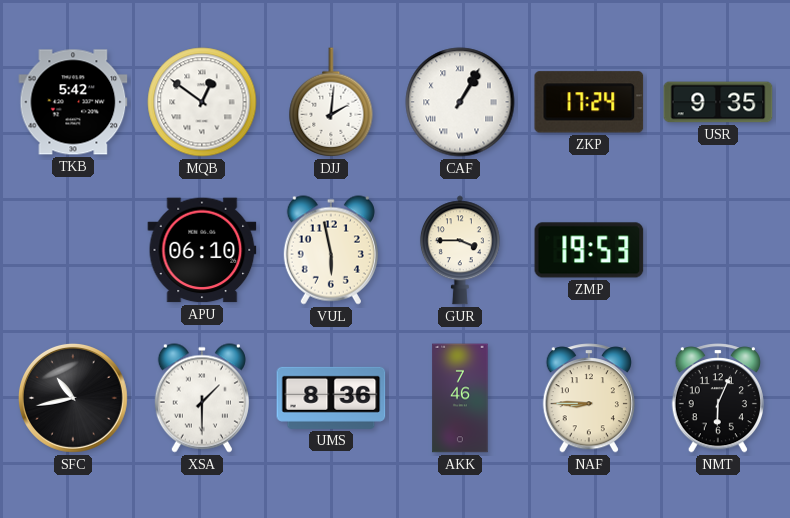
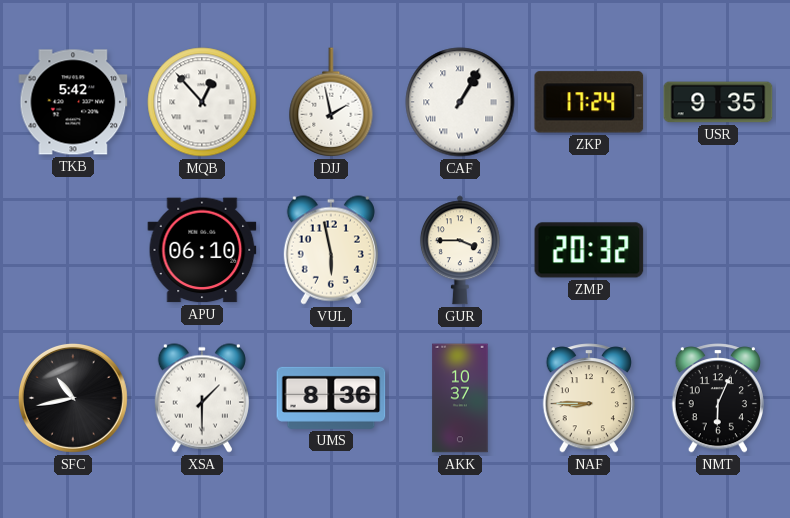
MQB: 12:51 -> 12:53 (202, 102)
DJJ: 2:01 -> 1:58 (331, 102)
ZMP: 19:53 -> 20:32 (589, 250)
AKK: 7:46 -> 10:37 (460, 398)
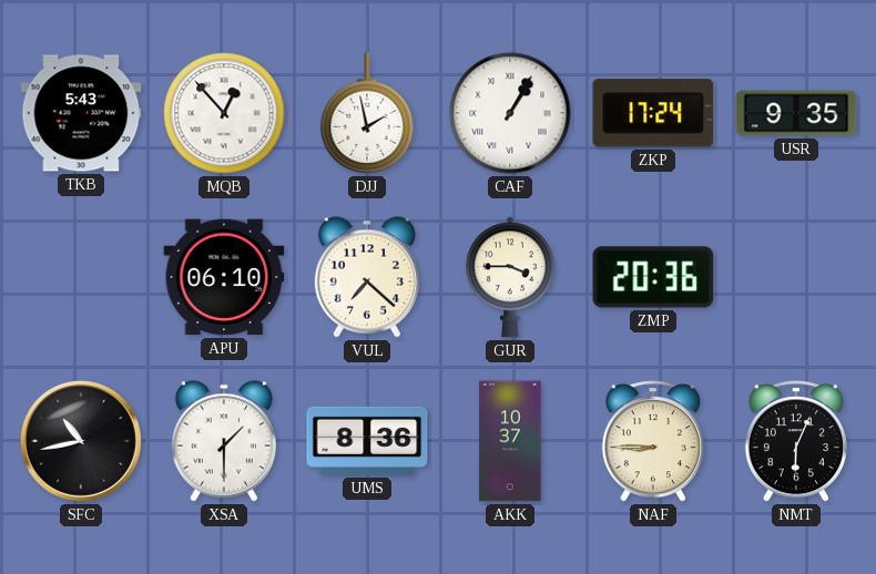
TKB: 5:42 -> 5:43 (81, 113)
VUL: 5:58 -> 7:22 (367, 277)
ZMP: 20:32 -> 20:36 (653, 277)
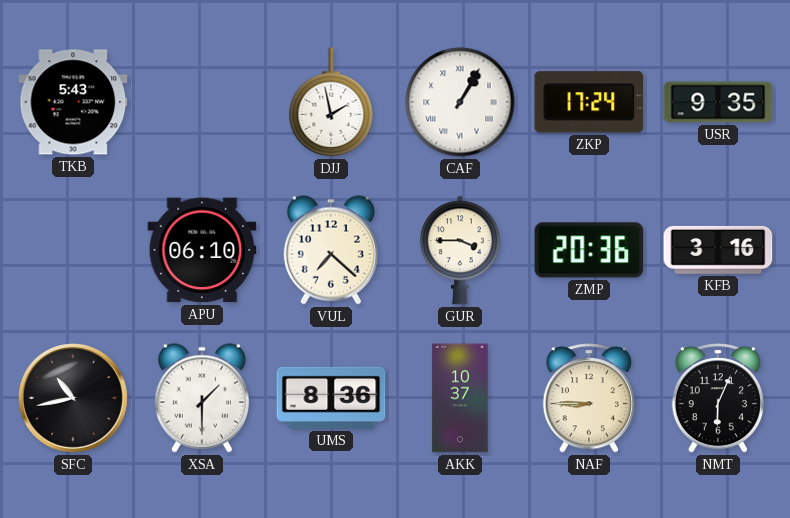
MQB: 12:53 -> none (224, 113)
KFB: none -> 3:16 (718, 250)
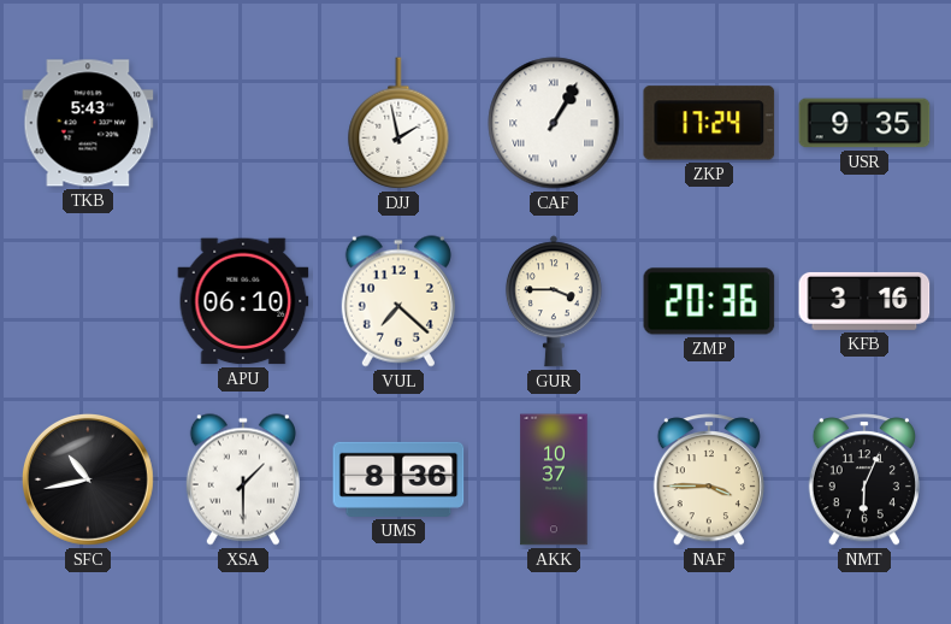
NAF: 8:45 -> 3:45 (709, 479)
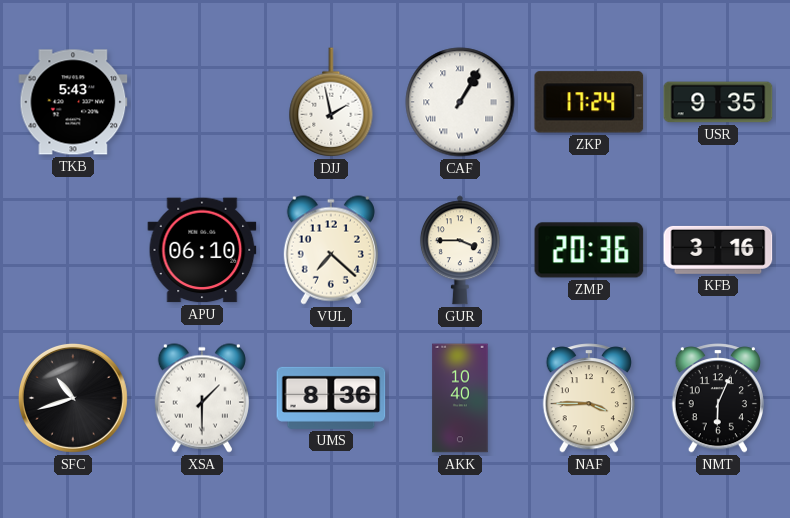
SFC: 10:43 -> 10:42 (73, 398)
AKK: 10:37 -> 10:40 (460, 398)
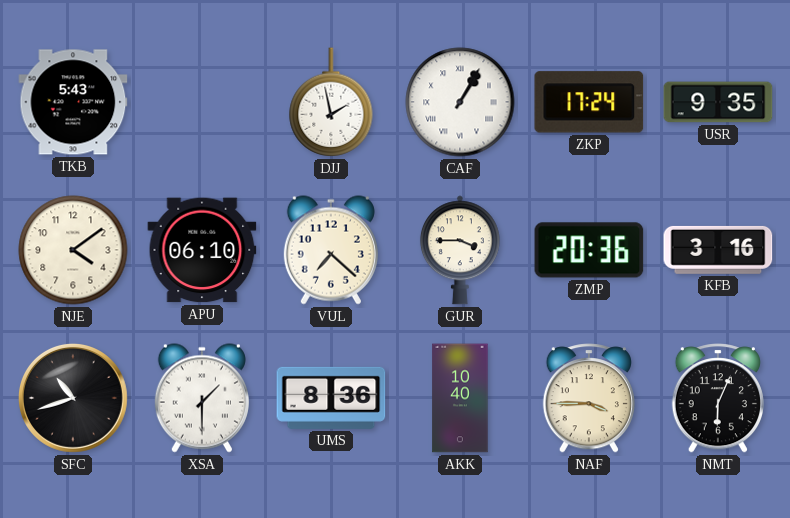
NJE: none -> 4:09 (73, 250)
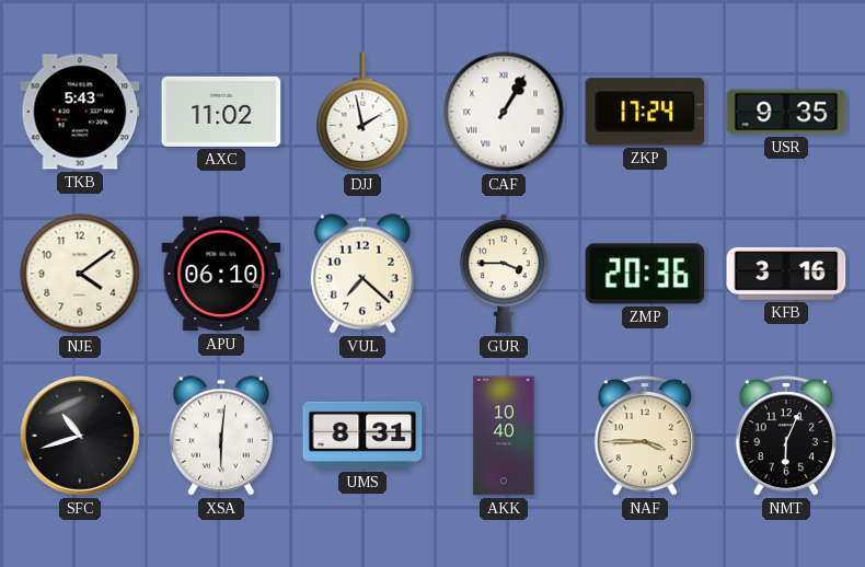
AXC: none -> 11:02 (221, 112)
XSA: 1:30 -> 6:01 (221, 436)
UMS: 8:36 -> 8:31 (362, 436)
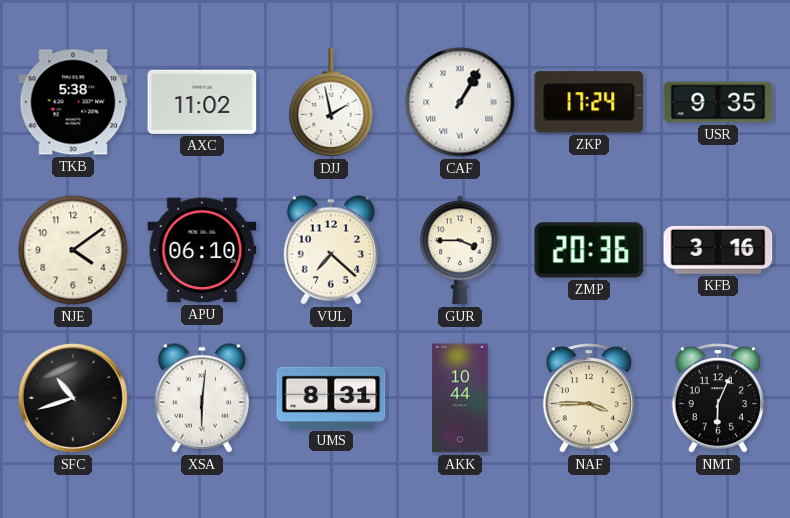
TKB: 5:43 -> 5:38 (73, 102)
AKK: 10:40 -> 10:44 (460, 398)
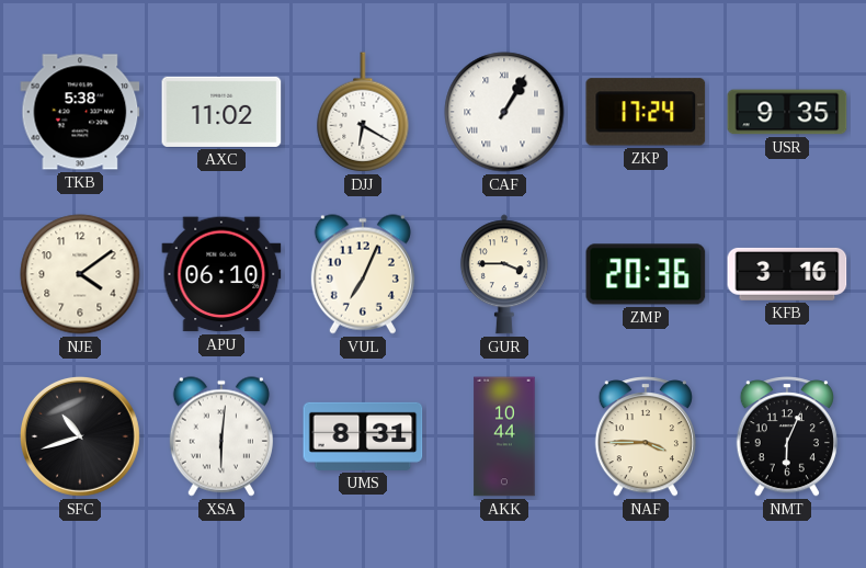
DJJ: 1:58 -> 6:20 (363, 112)
VUL: 7:22 -> 7:04 (363, 274)
